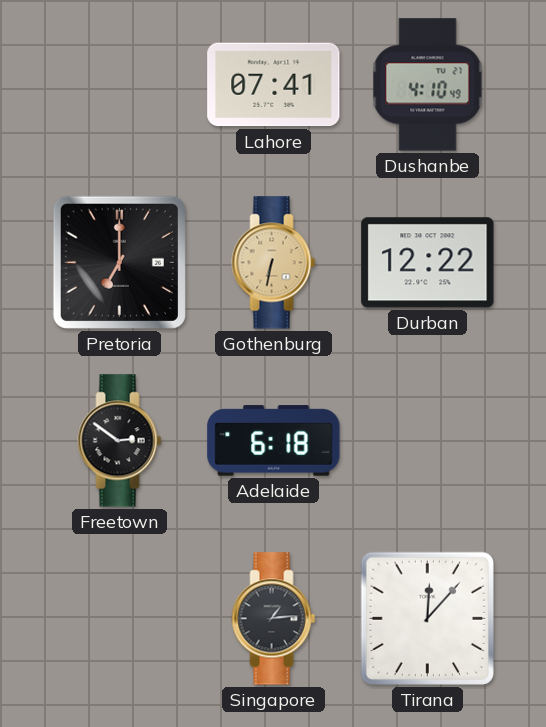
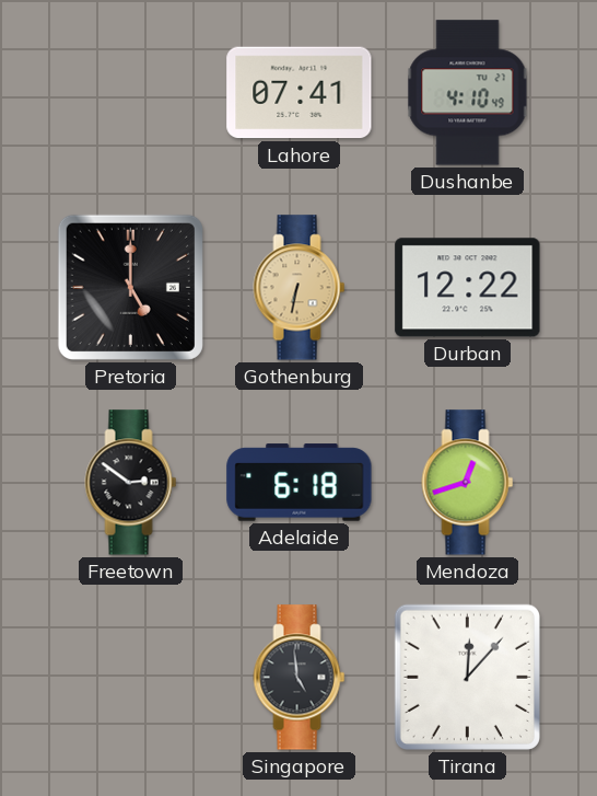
Pretoria: 7:00 -> 5:00 (130, 287)
Mendoza: none -> 12:42 (468, 483)
Singapore: 1:14 -> 4:59 (300, 678)
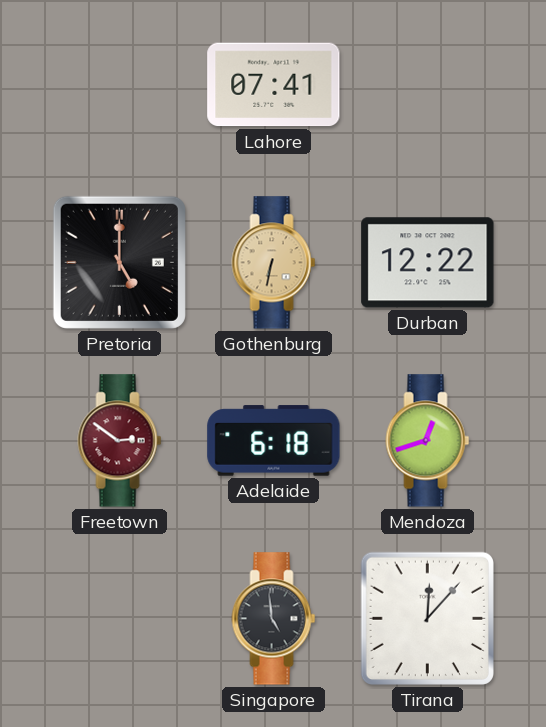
Dushanbe: 4:10 -> none (468, 93)
Freetown dial: black -> burgundy (120, 441)
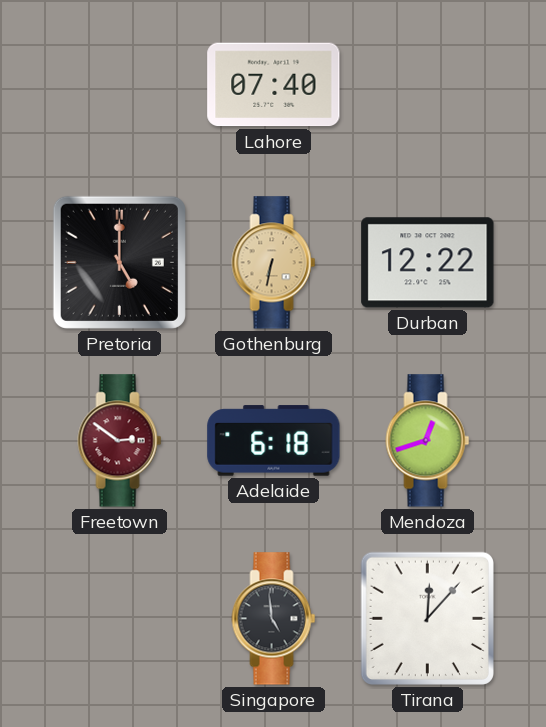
Lahore: 07:41 -> 07:40 (274, 85)
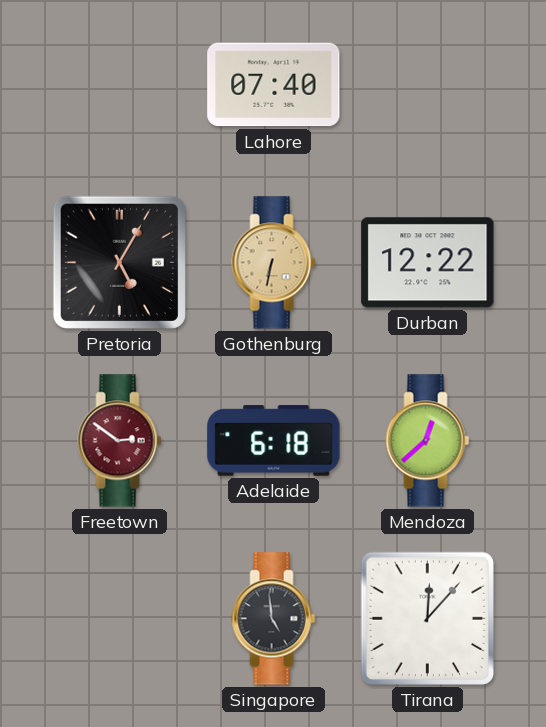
Pretoria: 5:00 -> 5:05 (119, 262)
Mendoza: 12:42 -> 12:38 (428, 441)
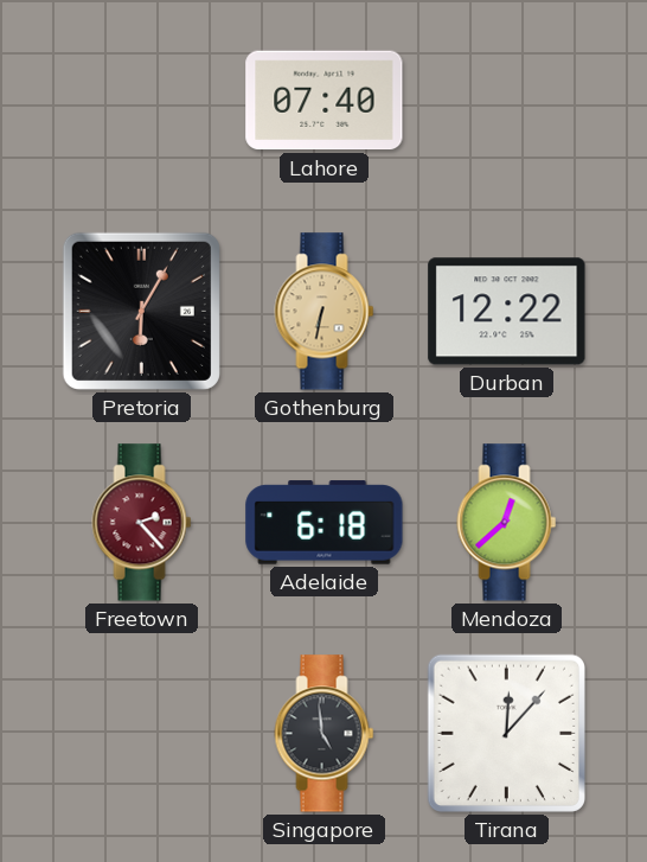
Pretoria: 5:05 -> 6:05 (141, 311)
Freetown: 2:51 -> 2:23 (142, 523)
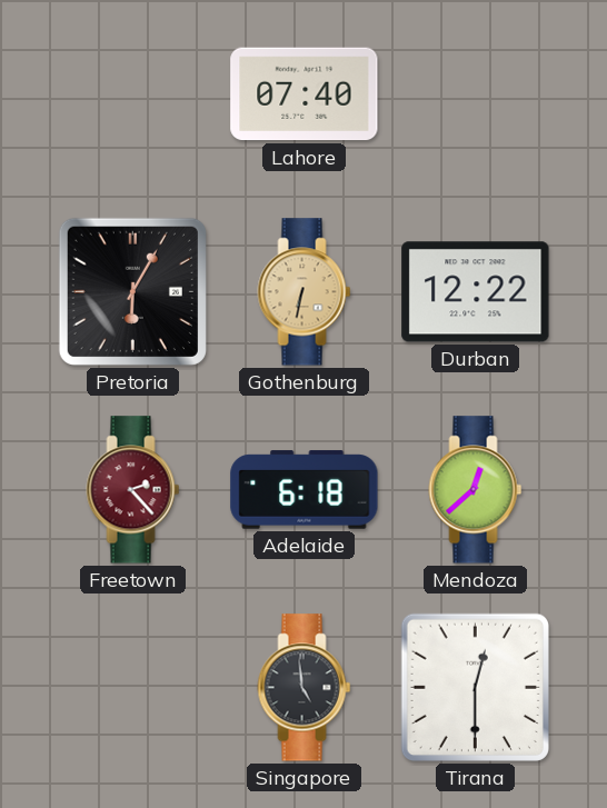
Tirana: 12:07 -> 12:30 (475, 687)
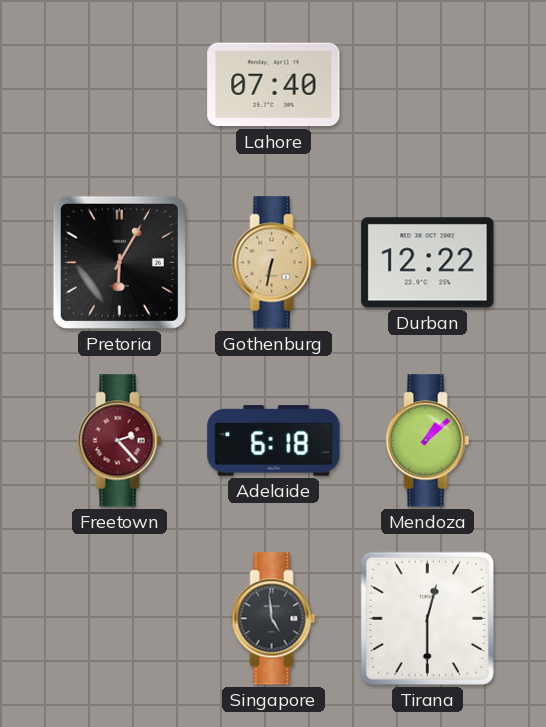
Mendoza: 12:38 -> 1:08 (428, 441)
